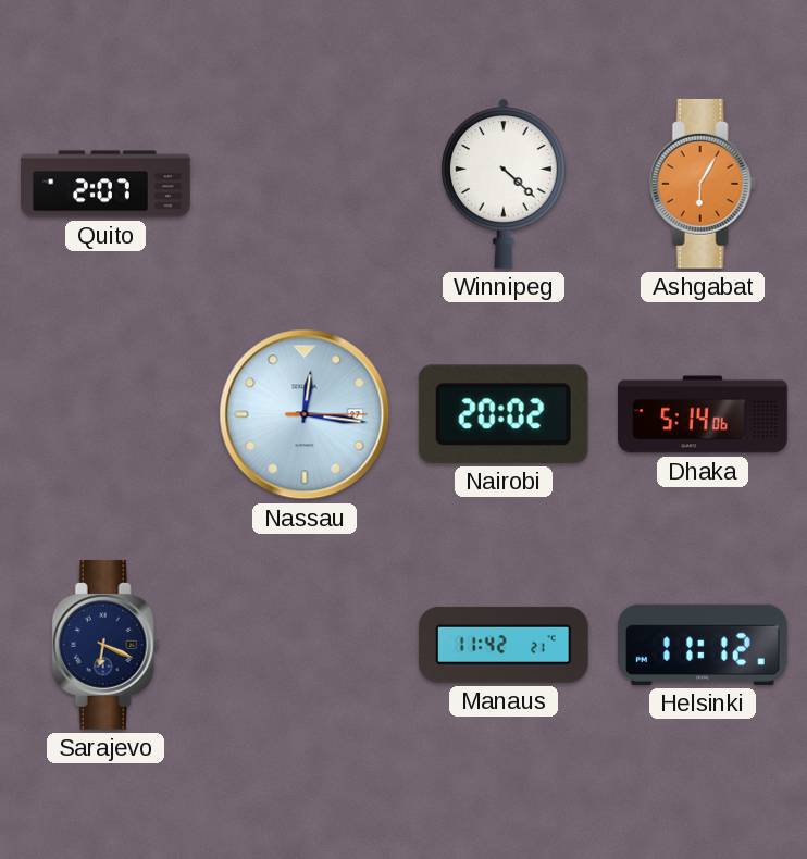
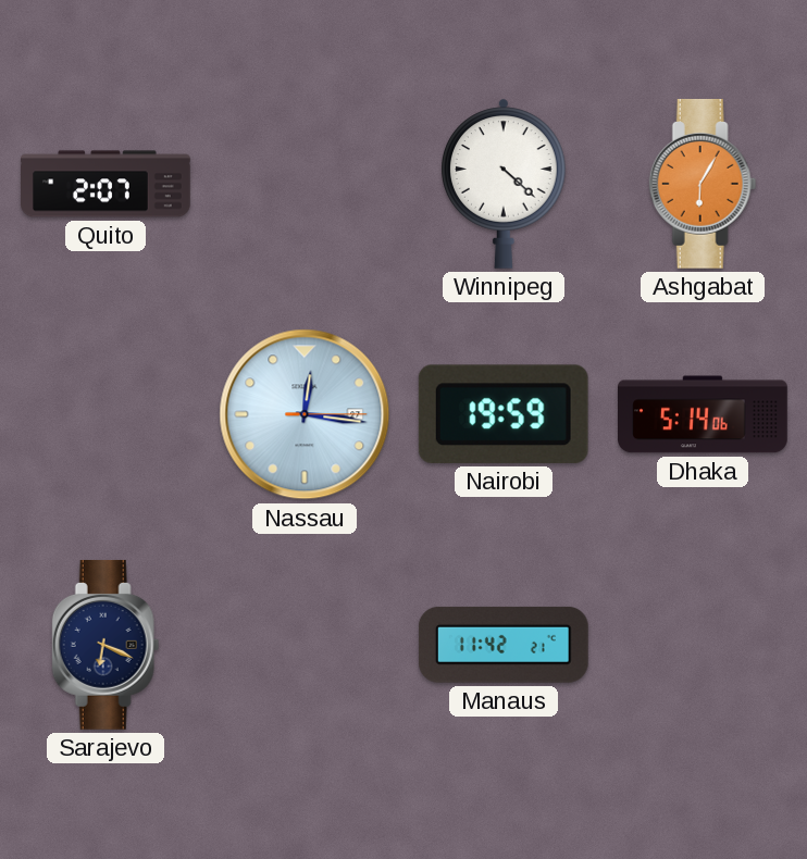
Nairobi: 20:02 -> 19:59 (504, 414)
Helsinki: 11:12 -> none (703, 645)
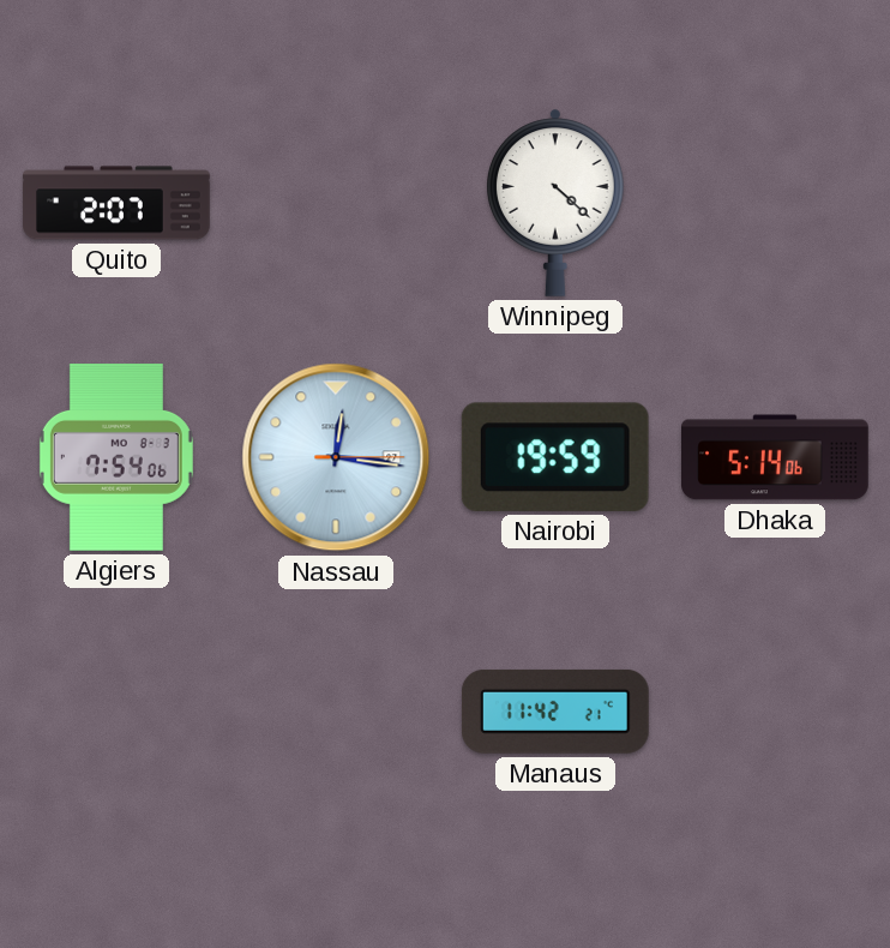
Ashgabat: 6:05 -> none (703, 184)
Algiers: none -> 7:54 (116, 458)
Sarajevo: 6:19 -> none (105, 645)
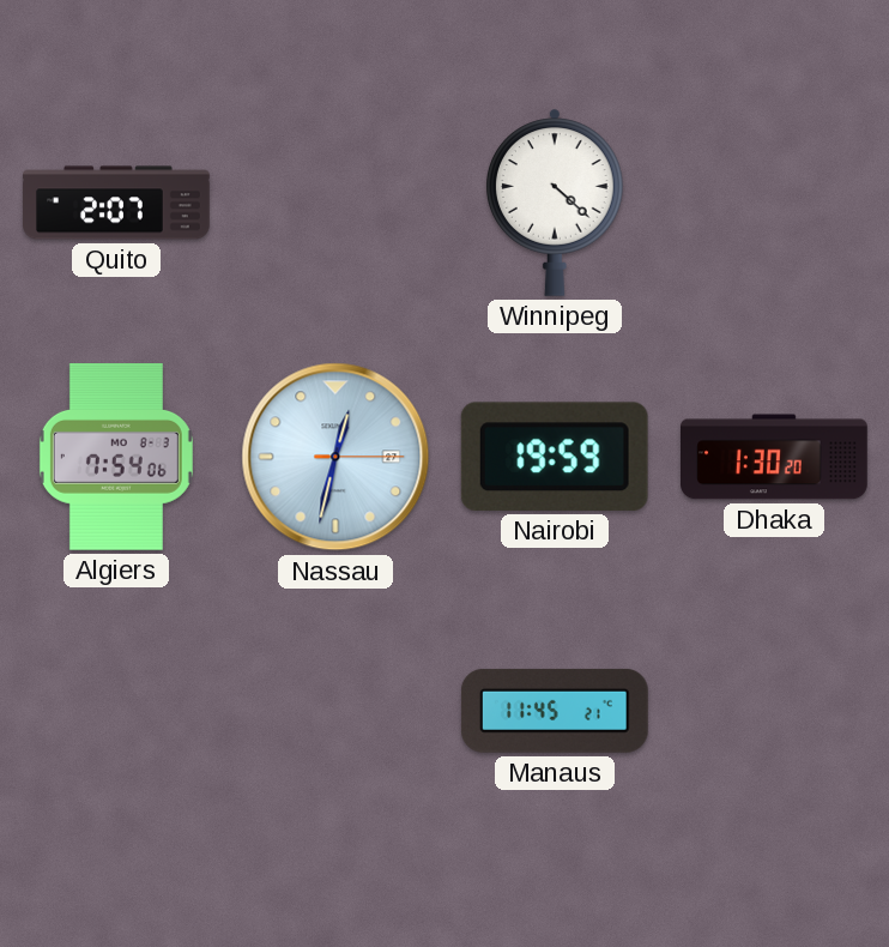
Nassau: 12:16 -> 12:32 (335, 457)
Dhaka: 5:14 -> 1:30 (775, 457)
Manaus: 11:42 -> 11:45 (555, 711)
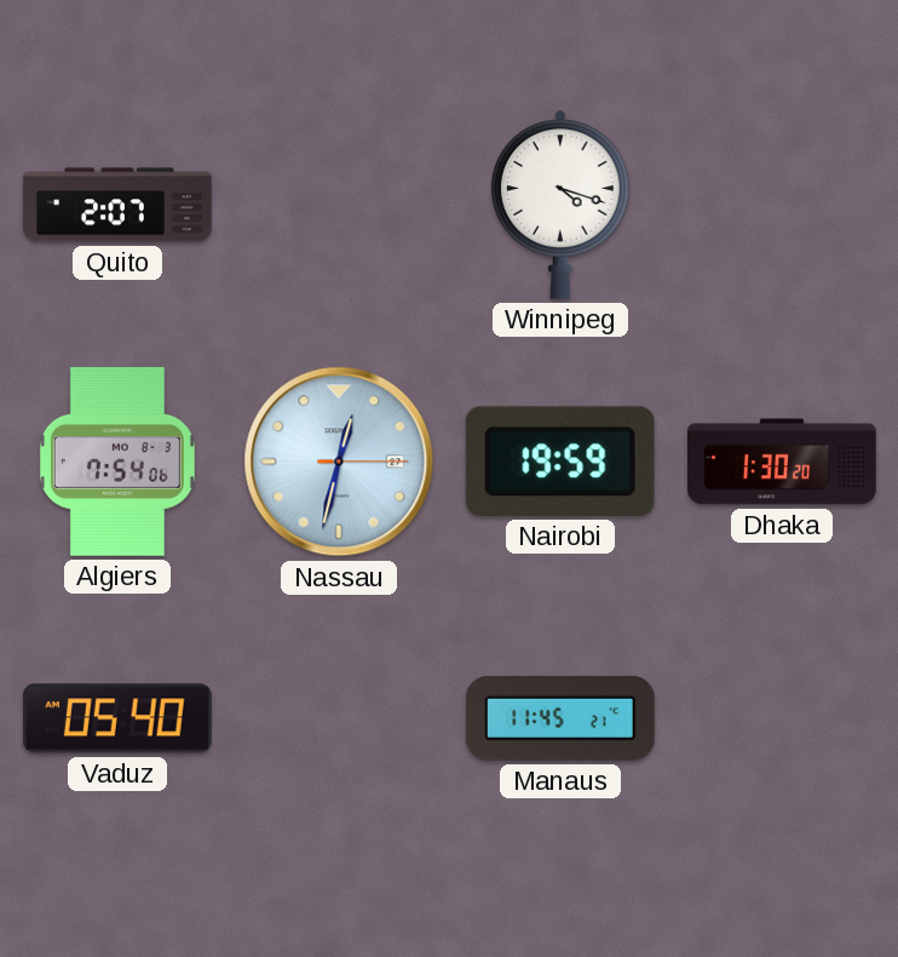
Winnipeg: 4:22 -> 4:18 (562, 205)
Vaduz: none -> 05:40 (117, 718)
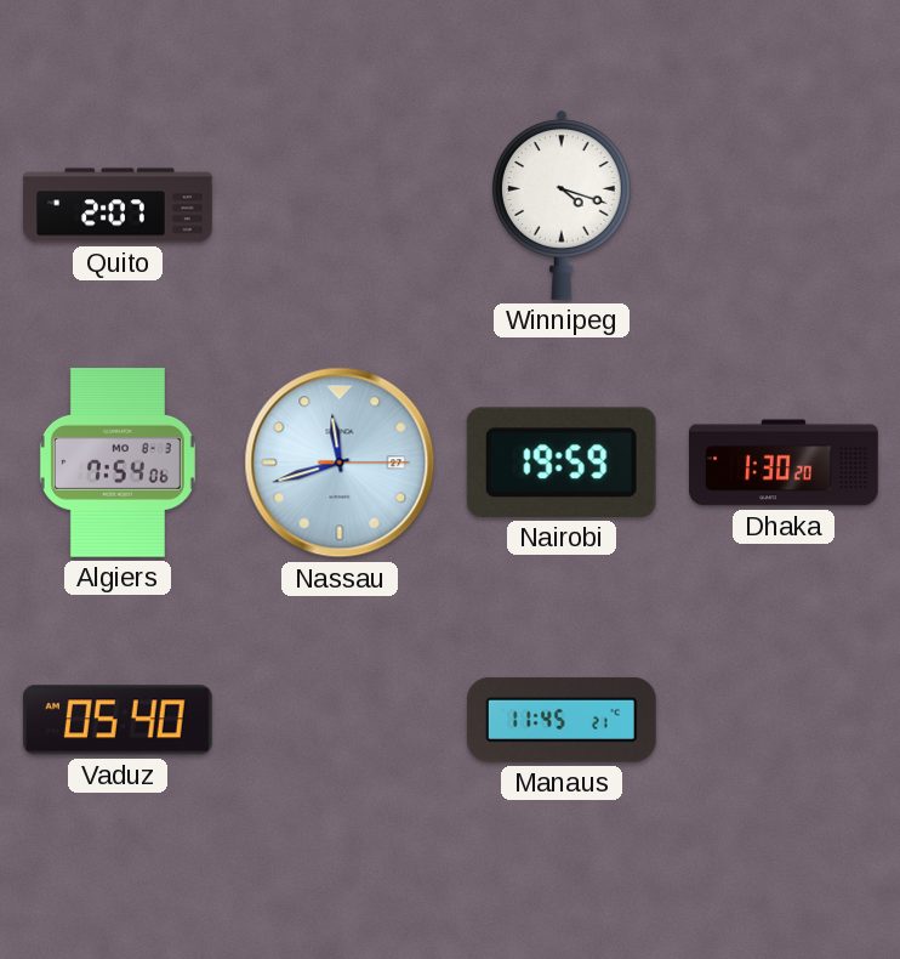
Nassau: 12:32 -> 11:42 (340, 463)
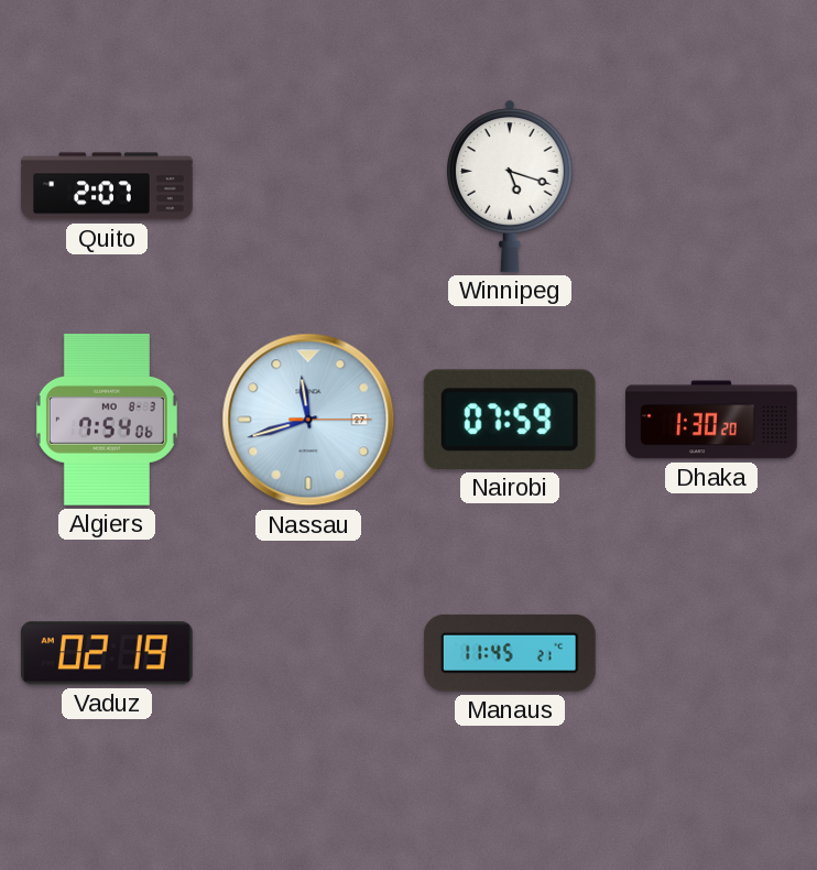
Winnipeg: 4:18 -> 5:18 (511, 186)
Nairobi: 19:59 -> 07:59 (510, 420)
Vaduz: 05:40 -> 02:19 (107, 653)
